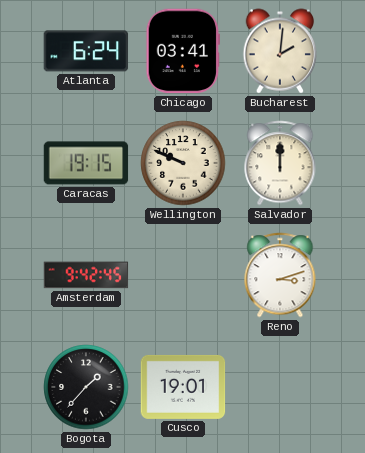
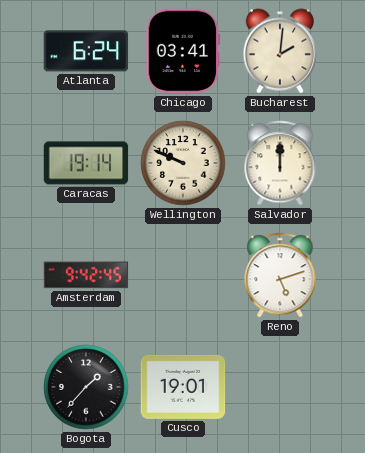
Caracas: 19:15 -> 19:14 (86, 163)
Reno: 3:12 -> 5:12 (280, 275)
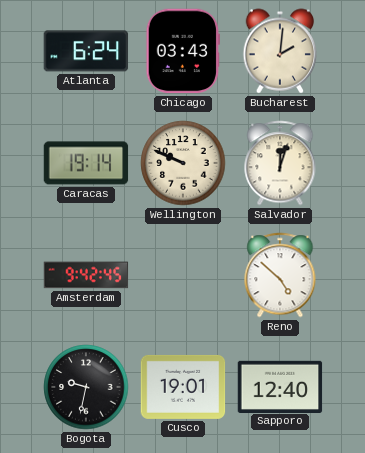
Chicago: 03:41 -> 03:43 (183, 51)
Salvador: 12:00 -> 12:03 (280, 163)
Reno: 5:12 -> 4:52 (280, 275)
Bogota: 1:37 -> 9:32 (86, 387)
Sapporo: none -> 12:40 (280, 386)
